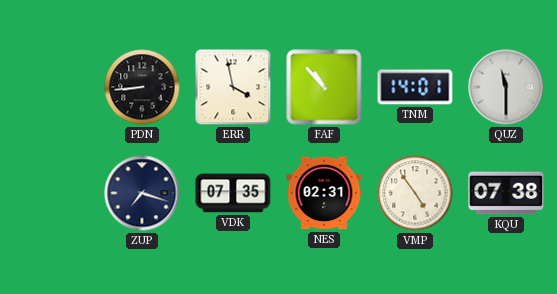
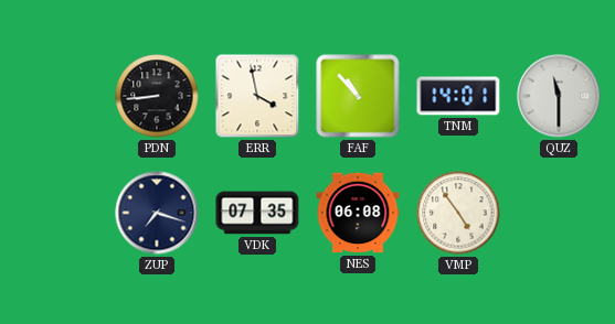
NES: 02:31 -> 06:08 (358, 213)
KQU: 07:38 -> none (506, 193)
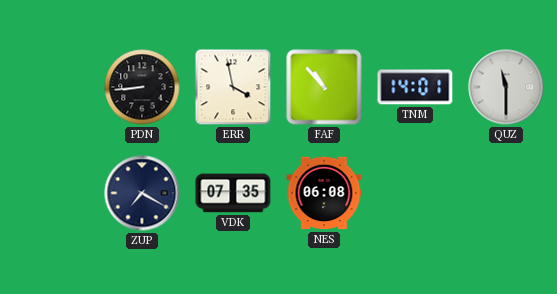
ZUP: 7:18 -> 7:20 (142, 193)
VMP: 4:54 -> none (458, 213)
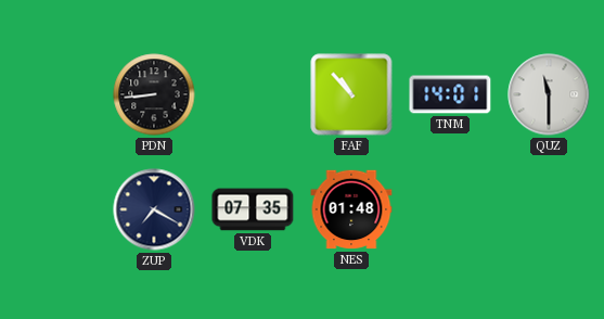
ERR: 3:58 -> none (233, 87)
NES: 06:08 -> 01:48 (351, 209)
